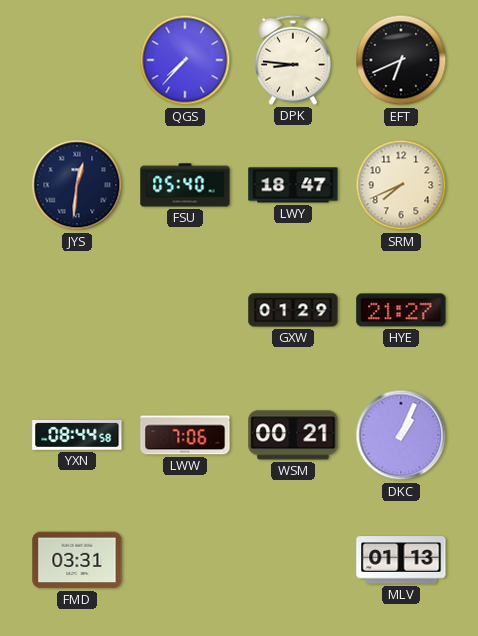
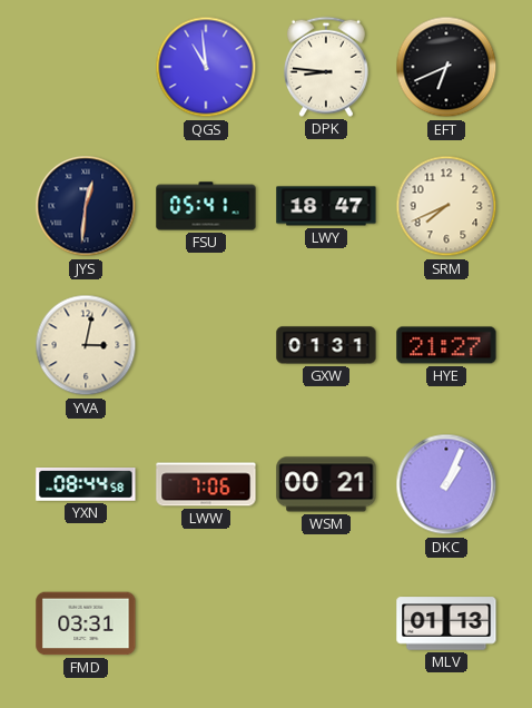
QGS: 7:37 -> 10:59 (206, 67)
FSU: 05:40 -> 05:41 (206, 206)
YVA: none -> 3:02 (86, 345)
GXW: 01:29 -> 01:31 (326, 345)
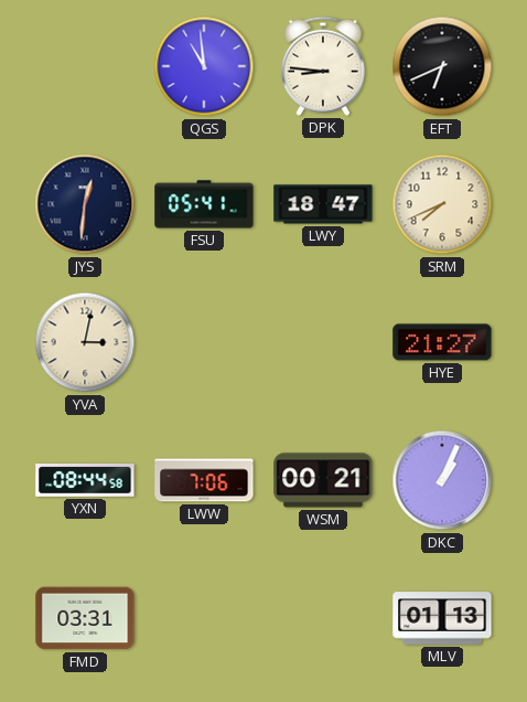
GXW: 01:31 -> none (326, 345)
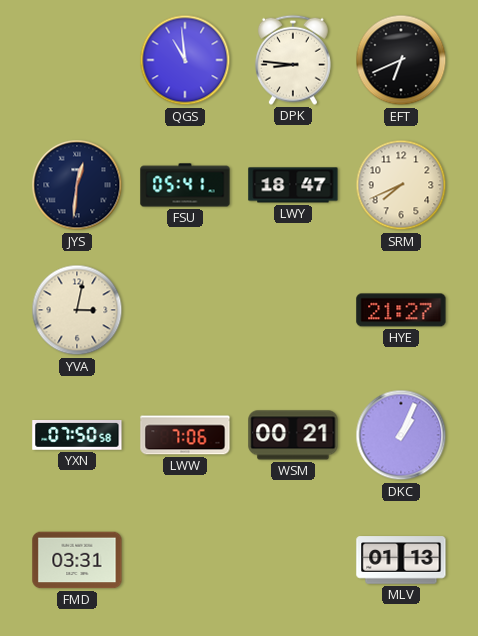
YXN: 08:44 -> 07:50 (77, 436)
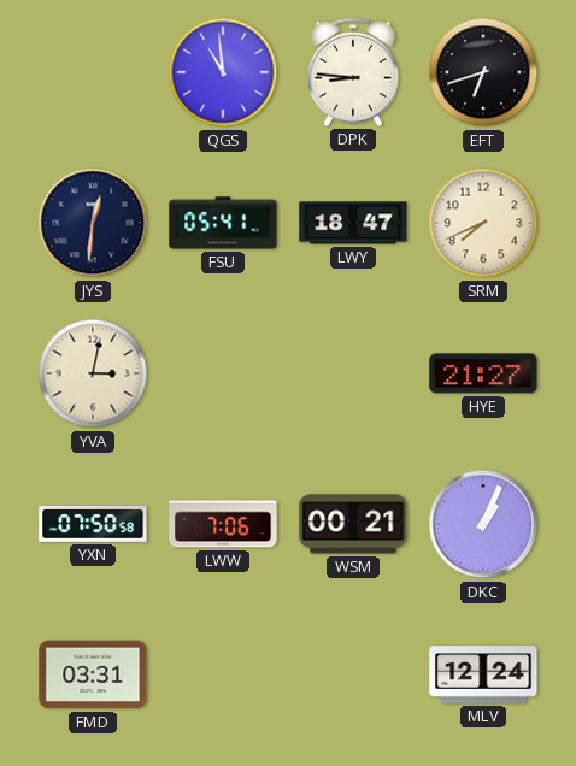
EFT: 6:41 -> 6:42 (483, 72)
MLV: 01:13 -> 12:24 (483, 674)
